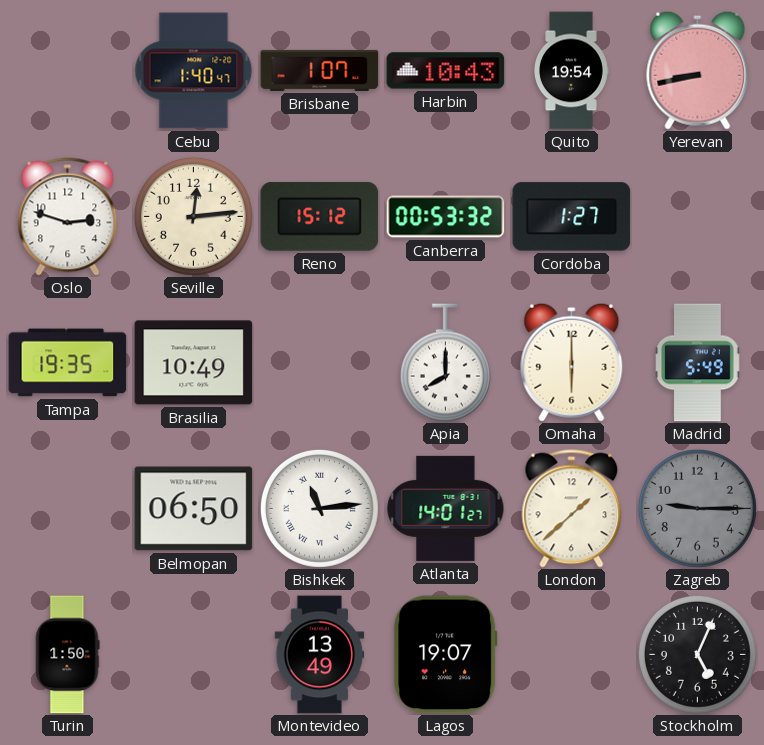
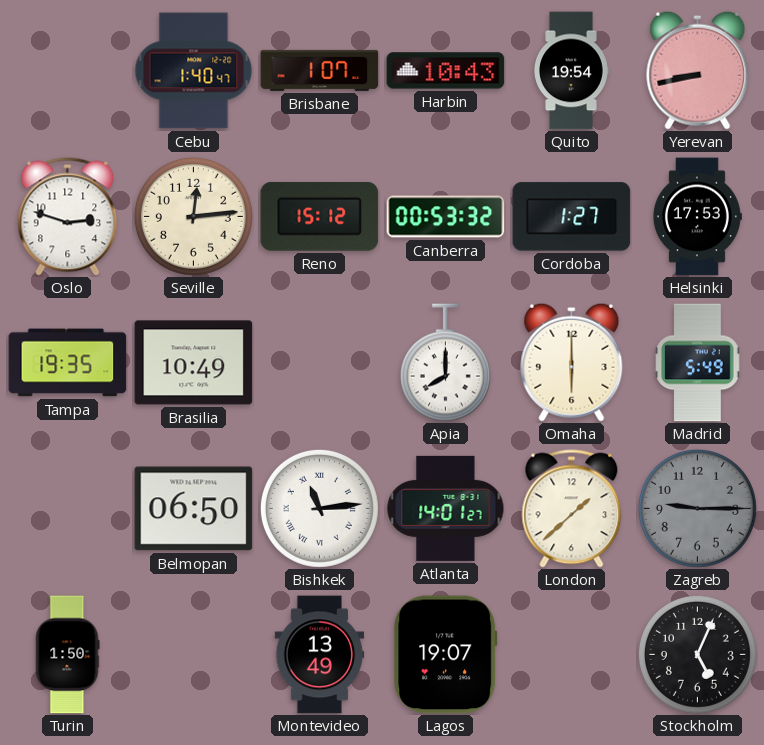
Helsinki: none -> 17:53 (697, 217)
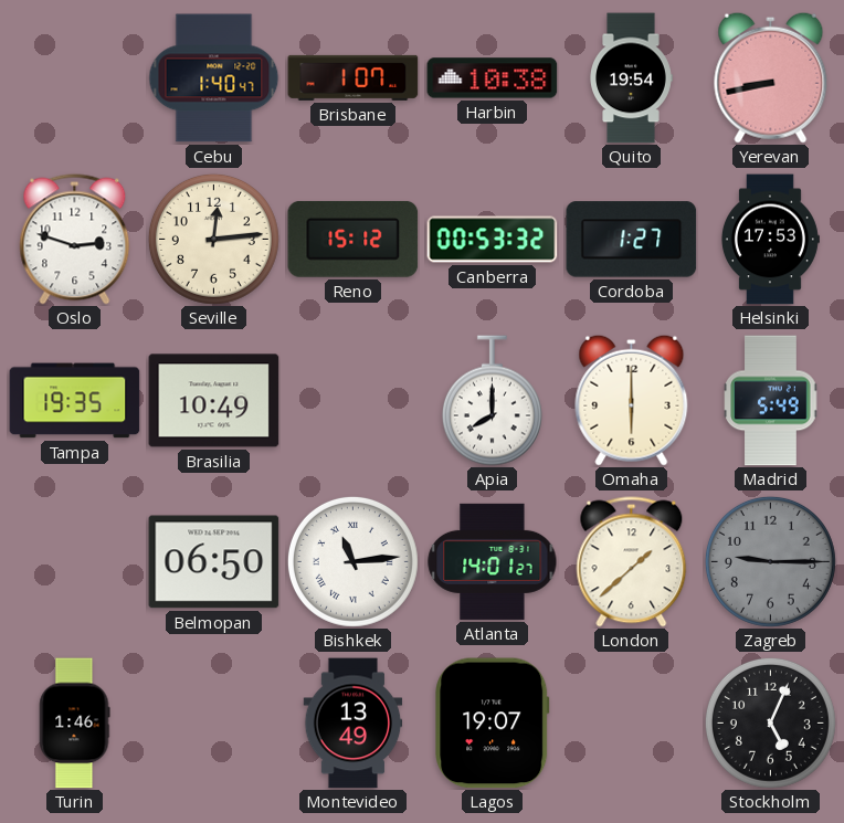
Harbin: 10:43 -> 10:38 (493, 78)
Turin: 1:50 -> 1:46 (75, 724)
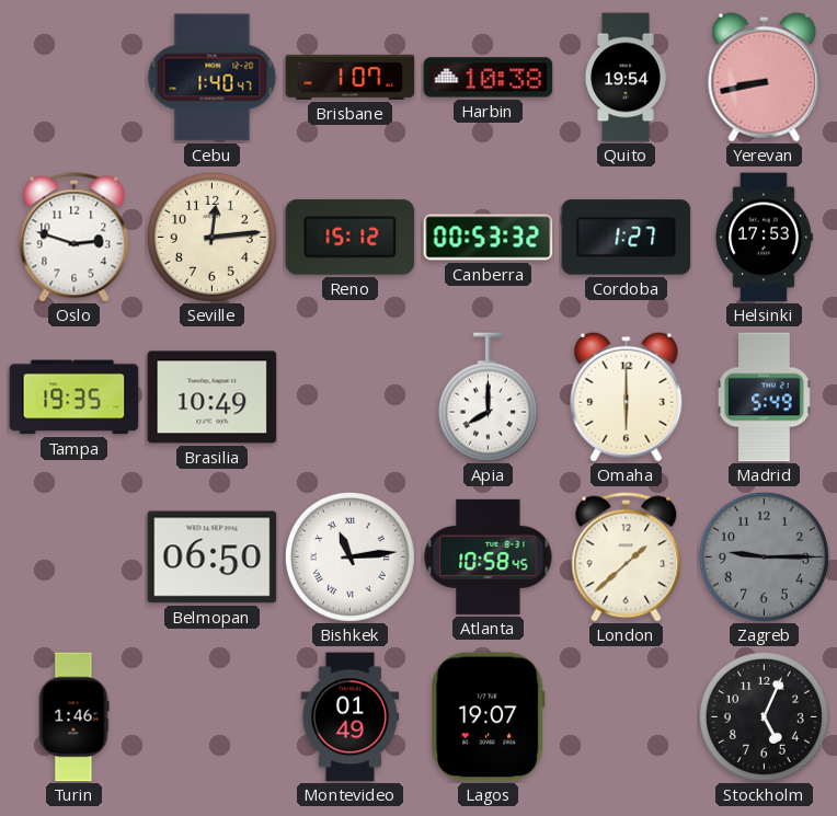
Atlanta: 14:01 -> 10:58 (489, 556)
Montevideo: 13:49 -> 01:49 (351, 717)
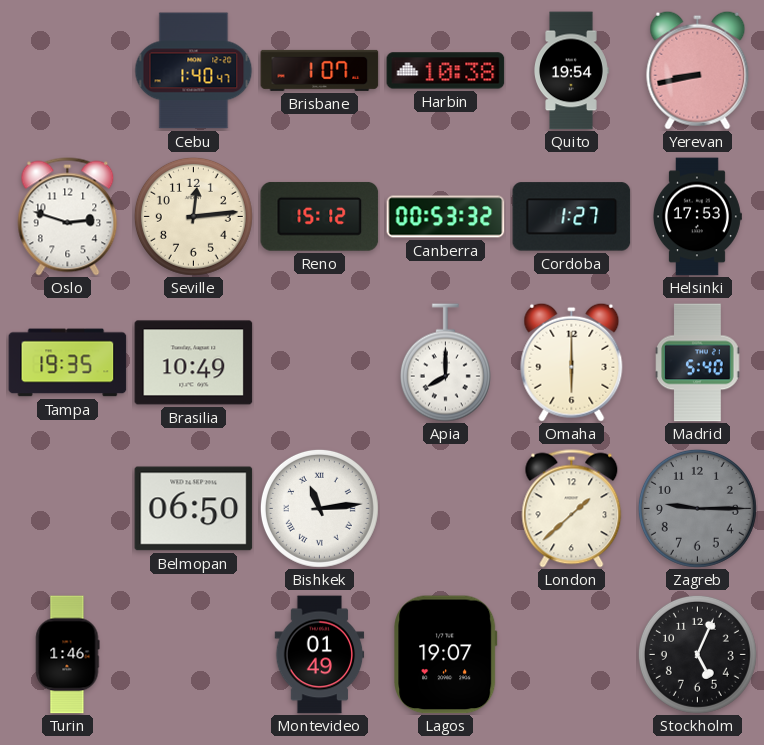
Madrid: 5:49 -> 5:40 (698, 363)
Atlanta: 10:58 -> none (489, 556)
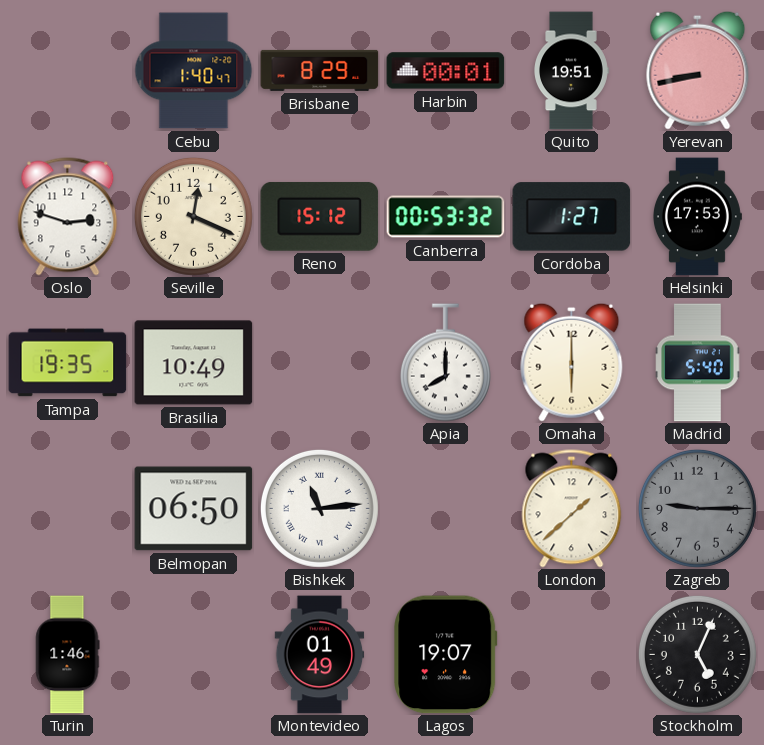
Brisbane: 1:07 -> 8:29 (320, 70)
Harbin: 10:38 -> 00:01 (446, 71)
Quito: 19:54 -> 19:51 (572, 71)
Seville: 12:14 -> 12:19 (193, 216)
